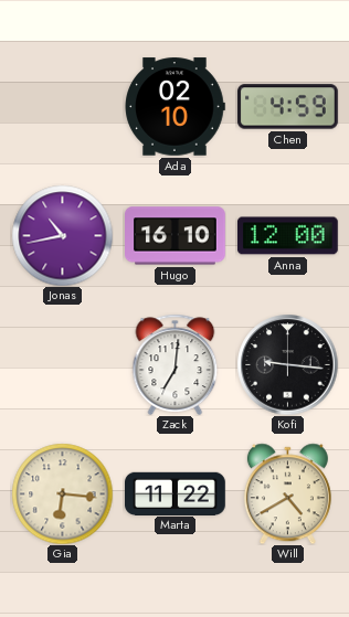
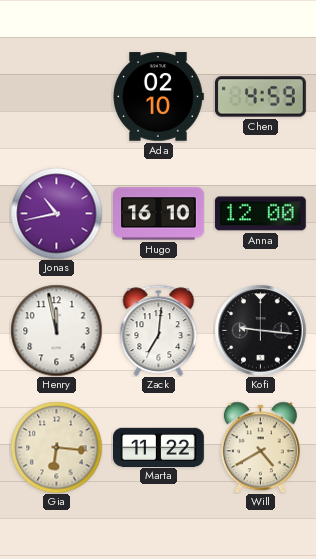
Henry: none -> 11:58 (56, 330)
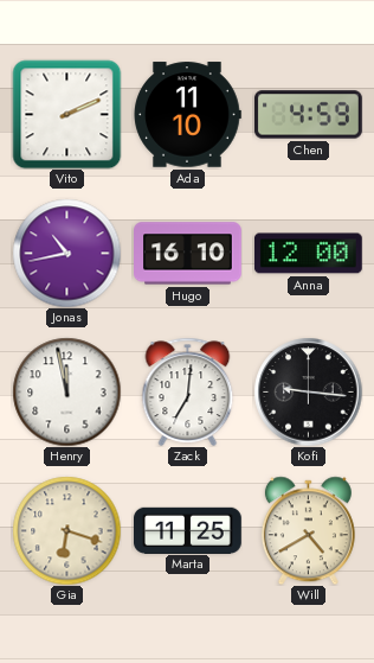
Vito: none -> 2:11 (66, 114)
Ada: 02:10 -> 11:10 (187, 115)
Gia: 6:16 -> 6:18 (66, 530)
Marta: 11:22 -> 11:25 (188, 530)
